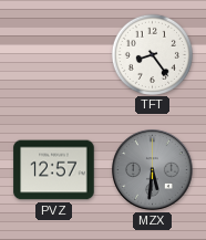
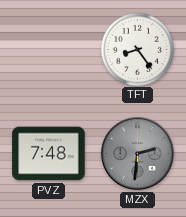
PVZ: 12:57 -> 7:48 (49, 154)
MZX: 5:31 -> 2:31 (138, 154)
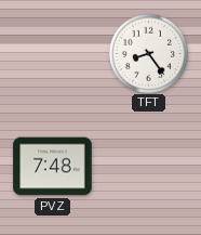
MZX: 2:31 -> none (138, 154)
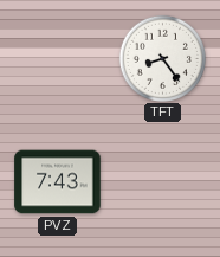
PVZ: 7:48 -> 7:43 (58, 182)
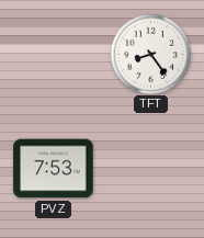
PVZ: 7:43 -> 7:53 (54, 169)
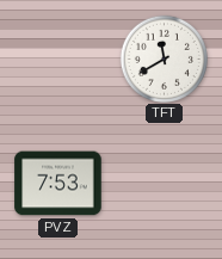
TFT: 8:24 -> 11:40 (164, 58)
